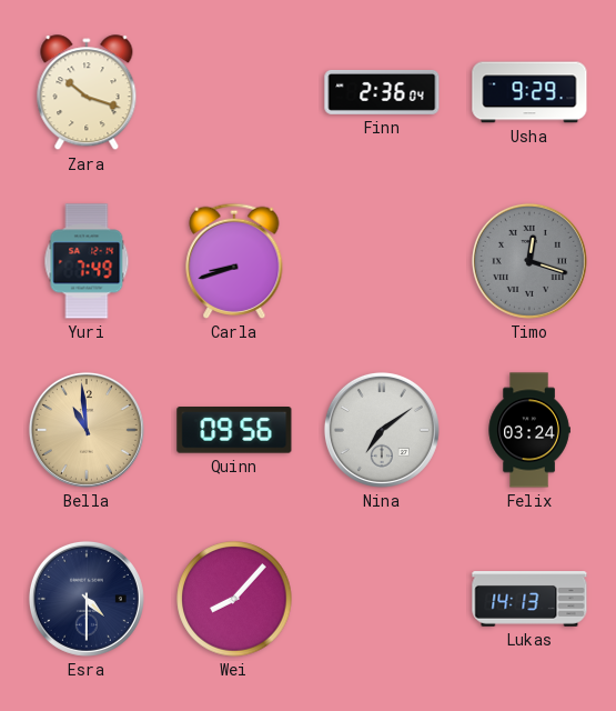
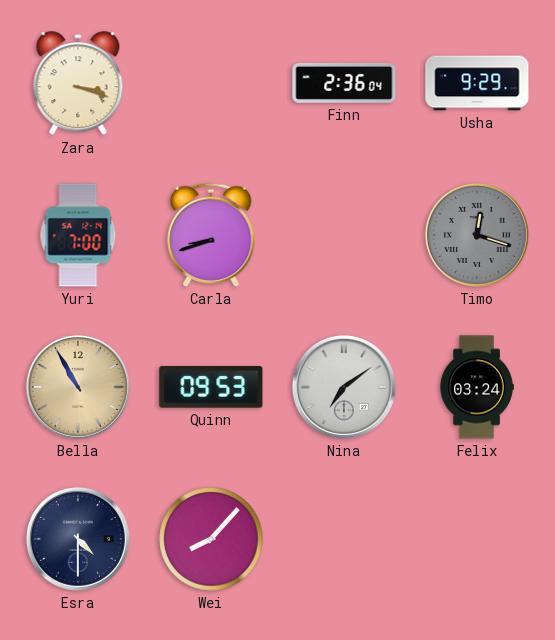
Zara: 10:18 -> 3:18 (78, 84)
Yuri: 7:49 -> 7:00 (78, 235)
Bella: 10:59 -> 10:55 (78, 387)
Quinn: 09:56 -> 09:53 (211, 388)
Lukas: 14:13 -> none (529, 599)
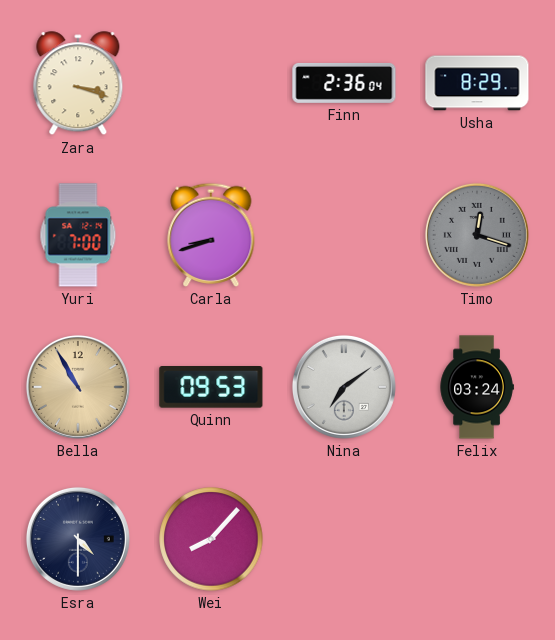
Usha: 9:29 -> 8:29 (477, 83)
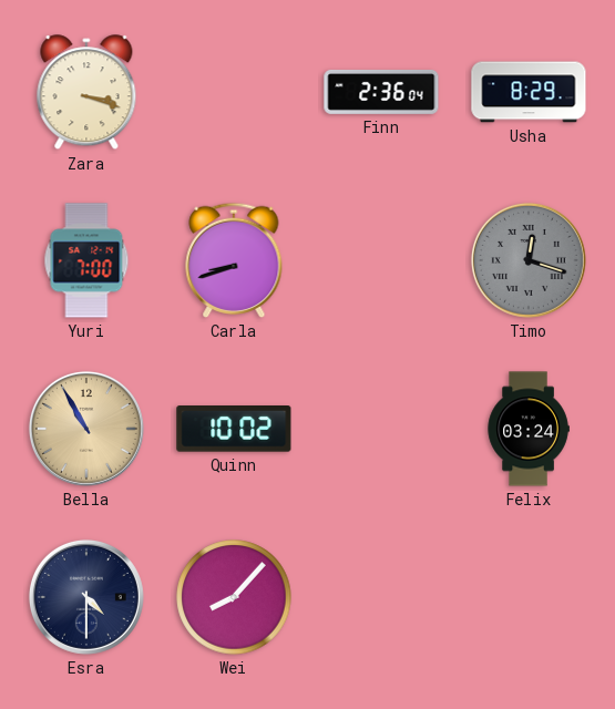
Quinn: 09:53 -> 10:02 (234, 430)
Nina: 7:09 -> none (344, 387)
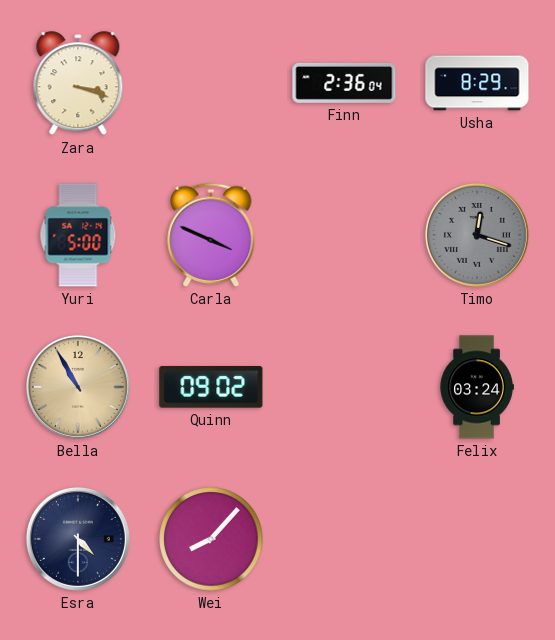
Yuri: 7:00 -> 5:00 (78, 235)
Carla: 8:42 -> 3:49 (211, 235)
Quinn: 10:02 -> 09:02 (211, 388)
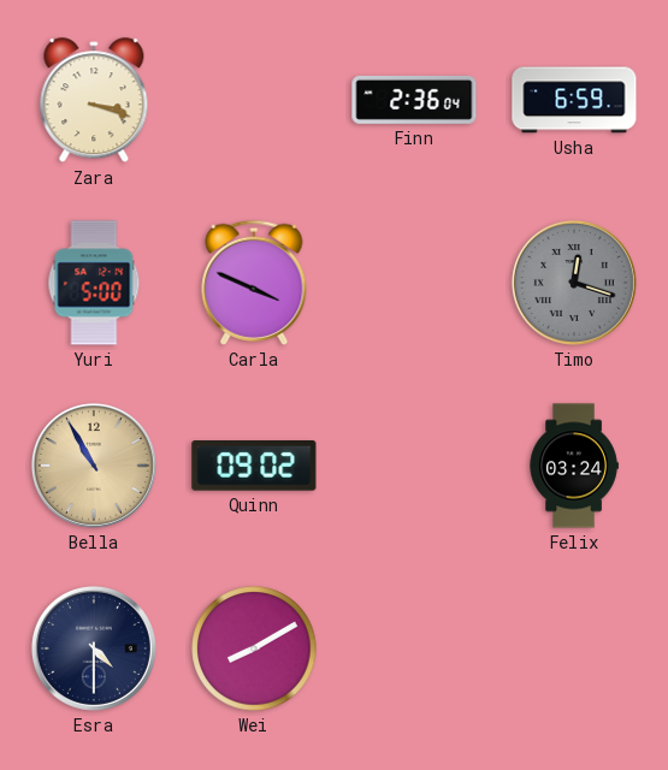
Usha: 8:29 -> 6:59 (574, 100)
Wei: 8:07 -> 8:10 (254, 648)
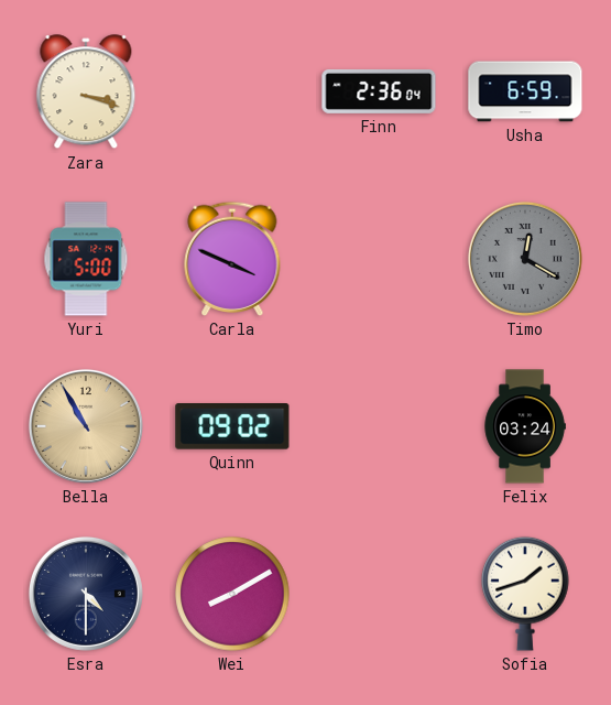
Timo: 12:18 -> 12:20 (525, 259)
Sofia: none -> 1:42 (525, 594)
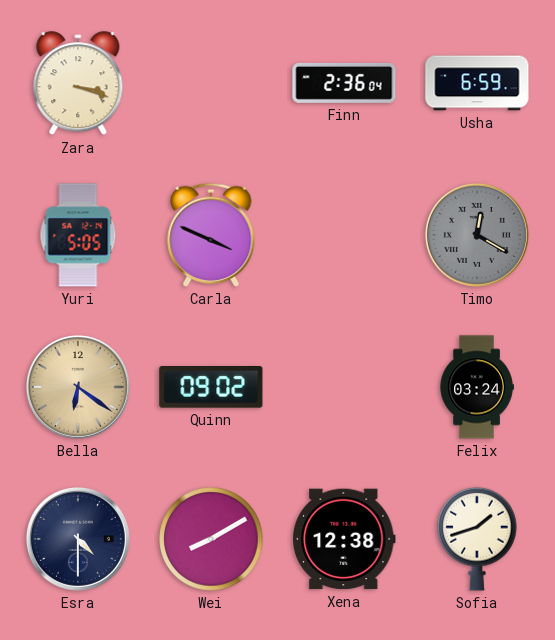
Yuri: 5:00 -> 5:05 (78, 235)
Bella: 10:55 -> 6:21 (78, 387)
Xena: none -> 12:38 (344, 539)
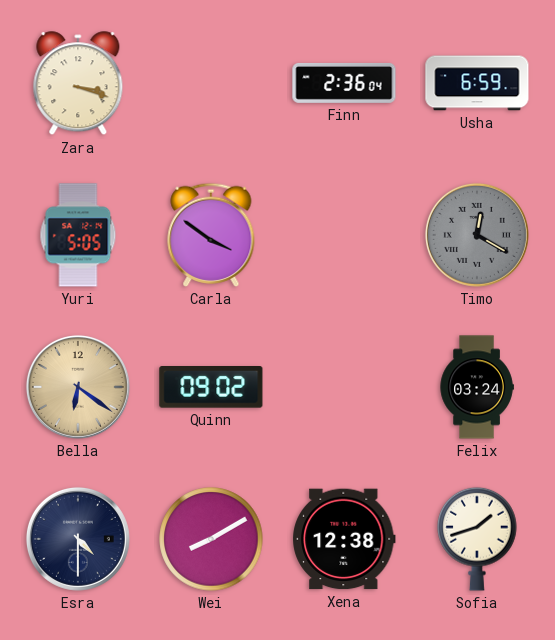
Carla: 3:49 -> 3:51 (211, 235)
